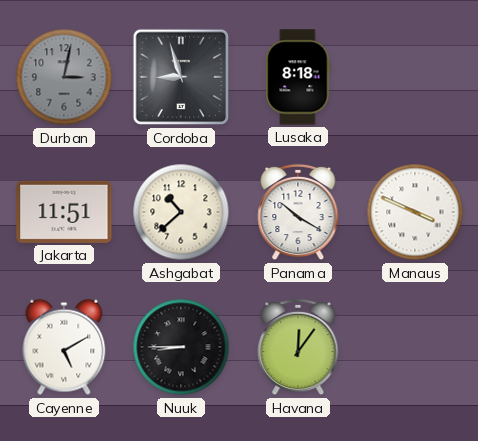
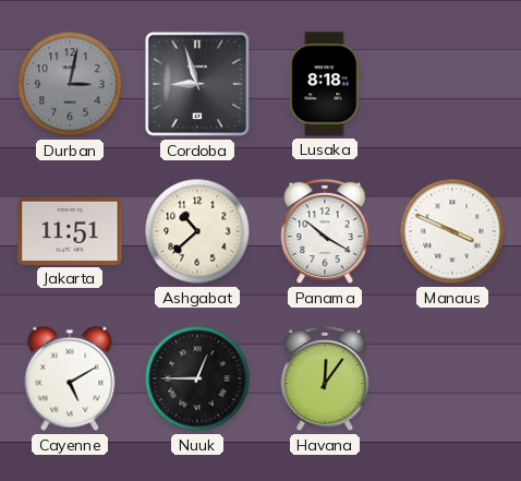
Nuuk: 8:45 -> 12:45 (197, 378)
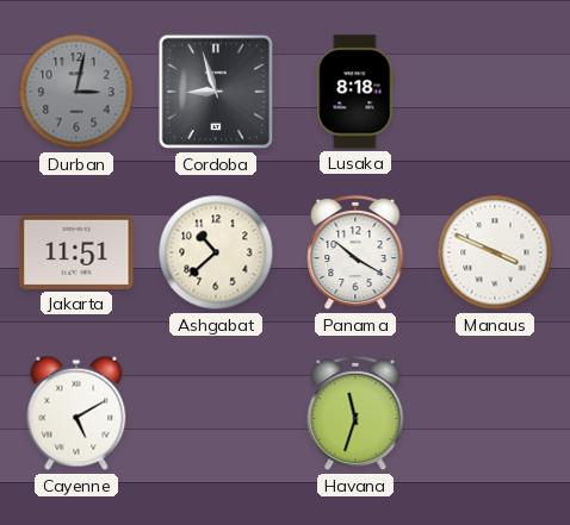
Nuuk: 12:45 -> none (197, 378)
Havana: 12:06 -> 11:33 (355, 413)
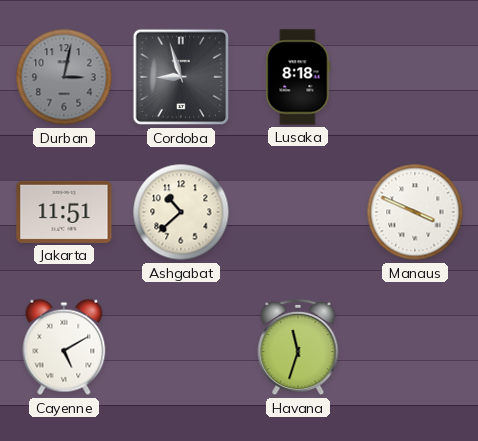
Panama: 10:20 -> none (355, 252)
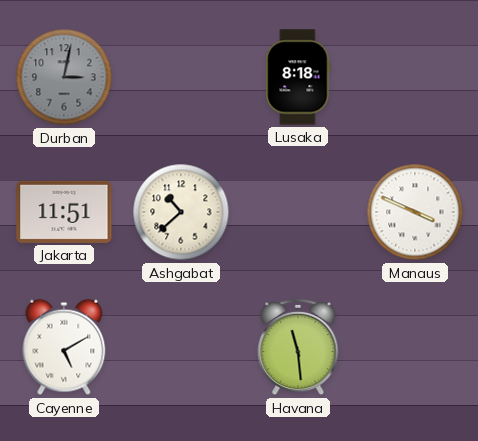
Cordoba: 8:57 -> none (181, 77)
Havana: 11:33 -> 11:29 (298, 347)
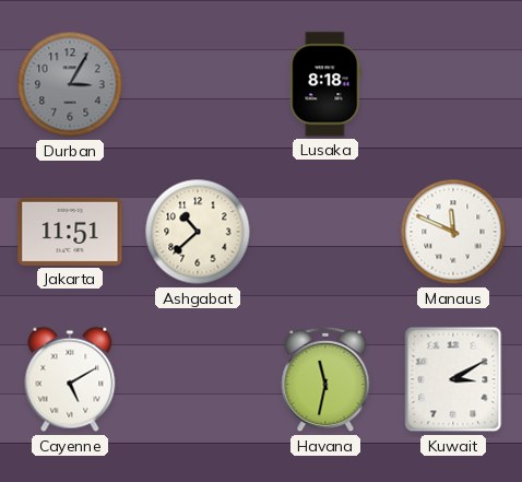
Durban: 3:02 -> 3:05 (70, 84)
Manaus: 3:49 -> 11:49 (453, 232)
Havana: 11:29 -> 11:32 (325, 379)
Kuwait: none -> 3:10 (453, 379)
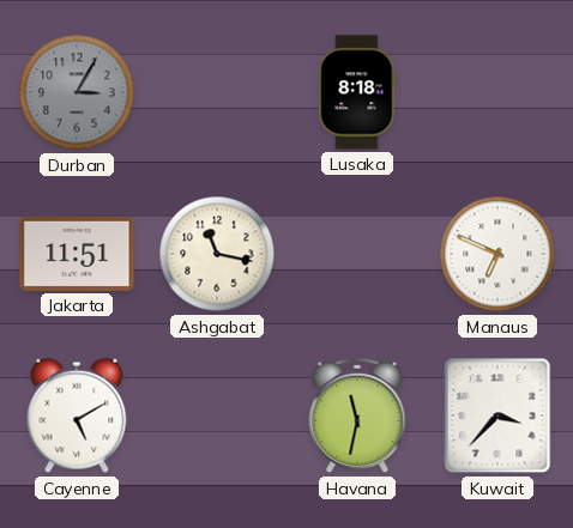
Ashgabat: 10:38 -> 11:17 (217, 254)
Manaus: 11:49 -> 6:49 (497, 254)
Kuwait: 3:10 -> 3:37 (497, 415)
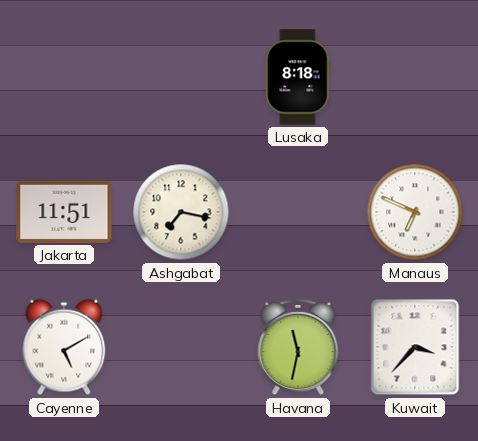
Durban: 3:05 -> none (77, 92)
Ashgabat: 11:17 -> 7:17 (181, 212)
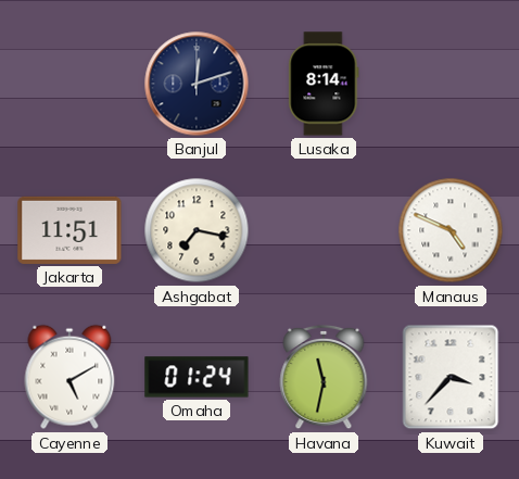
Banjul: none -> 12:12 (197, 84)
Lusaka: 8:18 -> 8:14 (324, 84)
Manaus: 6:49 -> 4:49 (451, 230)
Omaha: none -> 01:24 (197, 377)
